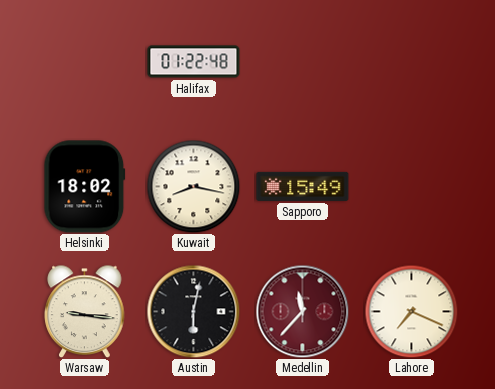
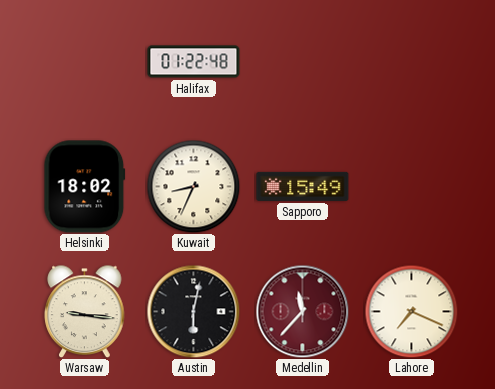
Kuwait: 8:17 -> 8:34 (193, 186)
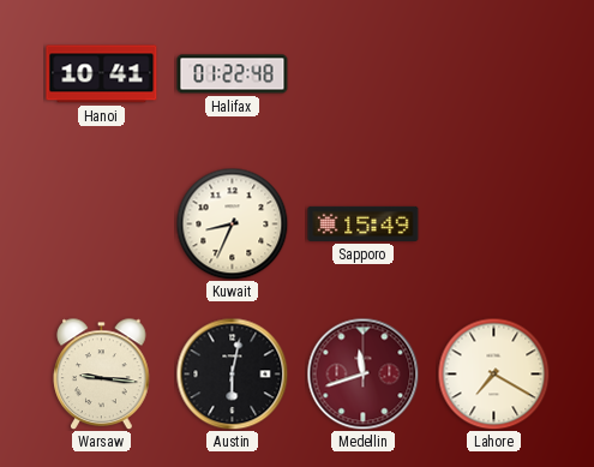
Hanoi: none -> 10:41 (102, 74)
Helsinki: 18:02 -> none (85, 187)
Medellin: 11:37 -> 11:42 (362, 373)
Lahore: 7:19 -> 7:20 (493, 373)
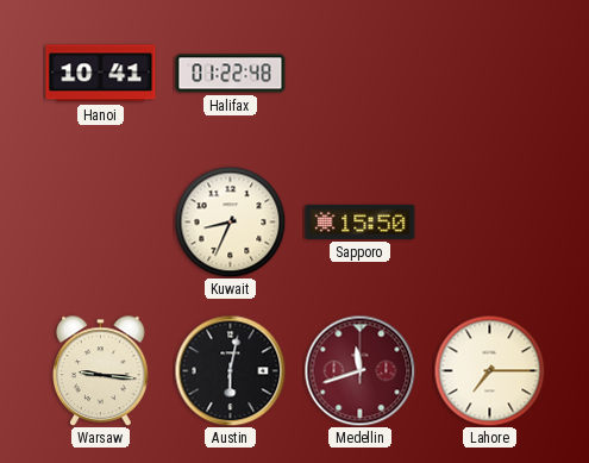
Sapporo: 15:49 -> 15:50 (361, 221)
Lahore: 7:20 -> 7:15 (489, 370)
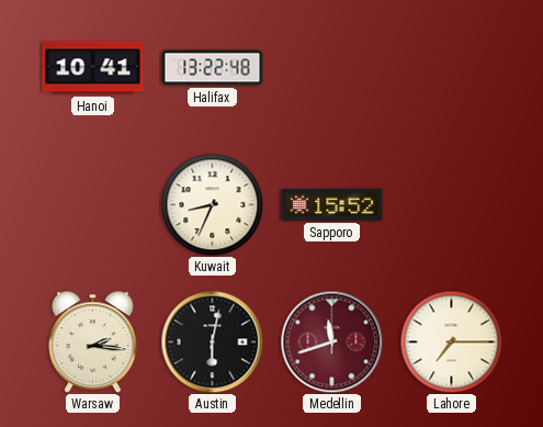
Halifax: 01:22 -> 13:22 (213, 68)
Sapporo: 15:50 -> 15:52 (332, 204)
Warsaw: 9:16 -> 2:16 (93, 341)
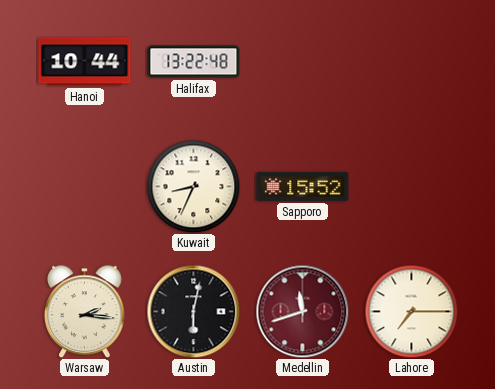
Hanoi: 10:41 -> 10:44 (85, 62)
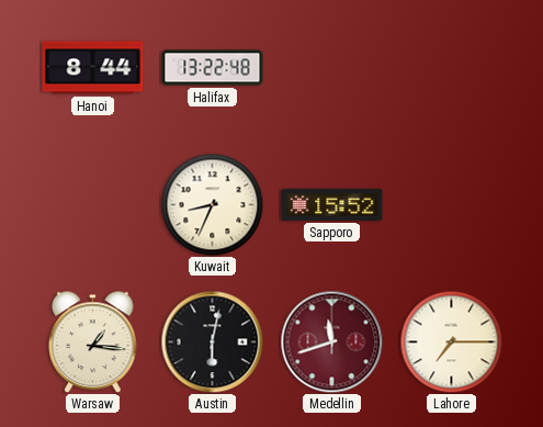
Hanoi: 10:44 -> 8:44 (93, 68)
Warsaw: 2:16 -> 1:16 (93, 341)
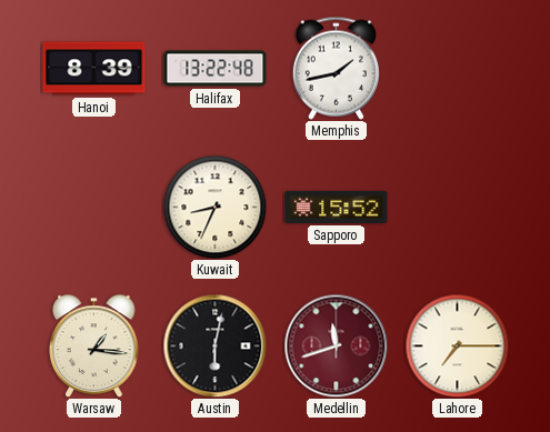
Hanoi: 8:44 -> 8:39 (94, 69)
Memphis: none -> 1:43 (336, 68)
